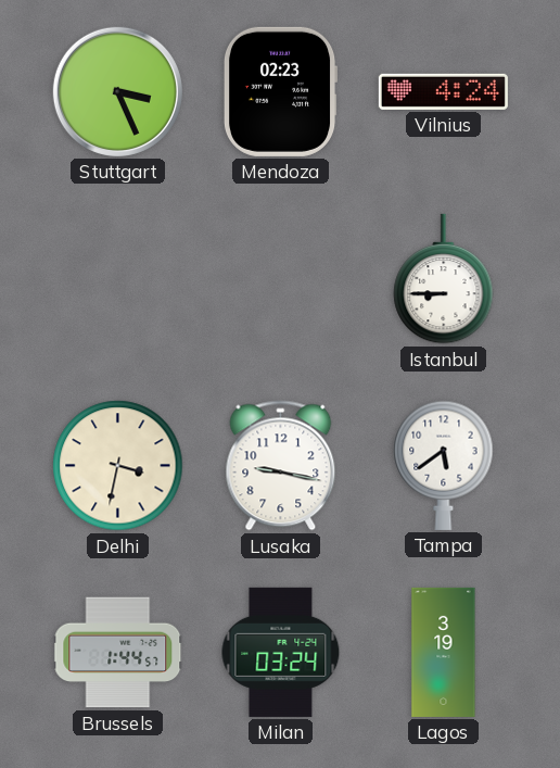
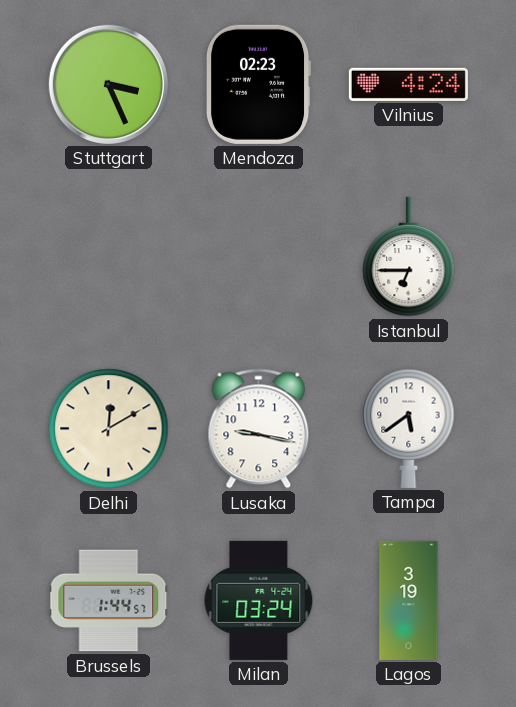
Istanbul: 8:45 -> 6:45 (409, 257)
Delhi: 3:32 -> 12:10 (109, 429)
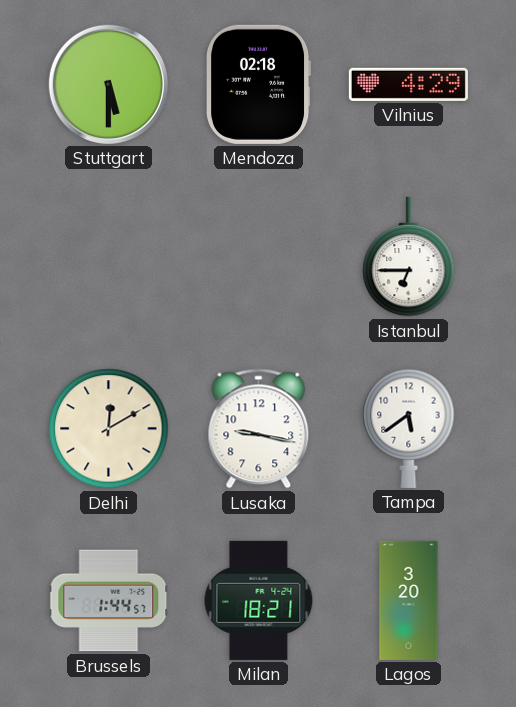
Stuttgart: 3:26 -> 5:30 (108, 84)
Mendoza: 02:23 -> 02:18 (258, 84)
Vilnius: 4:24 -> 4:29 (408, 84)
Milan: 03:24 -> 18:21 (259, 600)
Lagos: 3:19 -> 3:20 (409, 600)
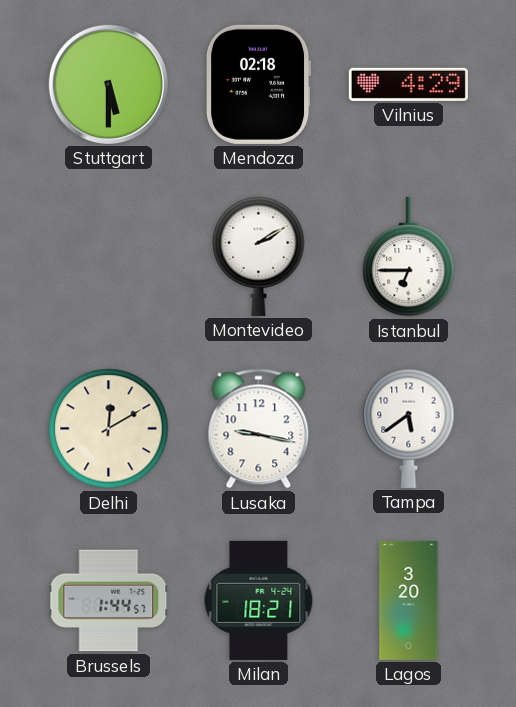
Montevideo: none -> 2:10 (259, 256)
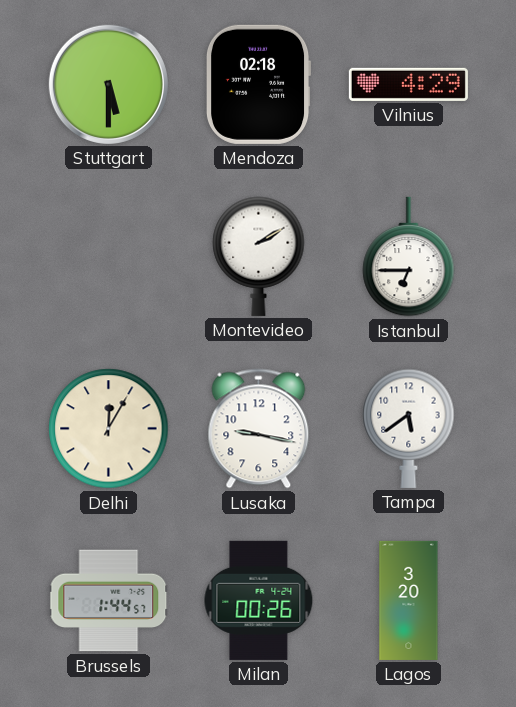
Delhi: 12:10 -> 12:05 (109, 429)
Milan: 18:21 -> 00:26 (259, 600)
